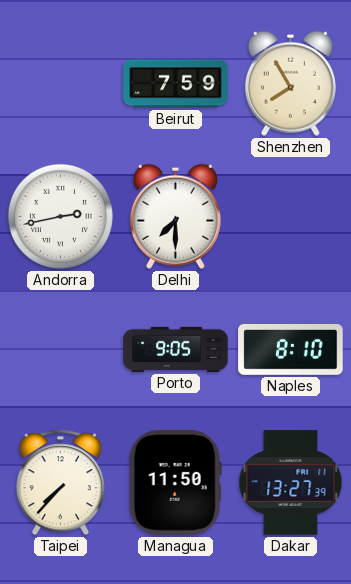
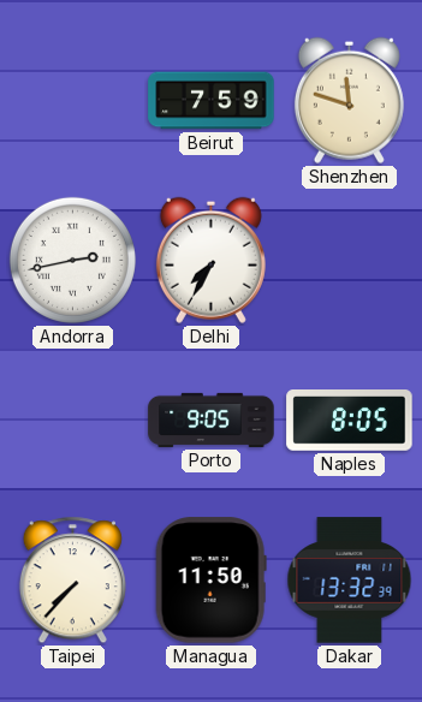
Shenzhen: 7:55 -> 11:48 (349, 100)
Delhi: 7:30 -> 7:35 (210, 260)
Naples: 8:10 -> 8:05 (350, 421)
Dakar: 13:27 -> 13:32 (350, 581)
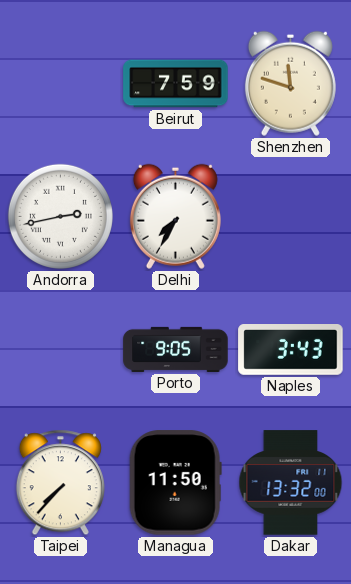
Naples: 8:05 -> 3:43 (291, 350)
Dakar: 13:32:39 -> 13:32:00 (291, 483)
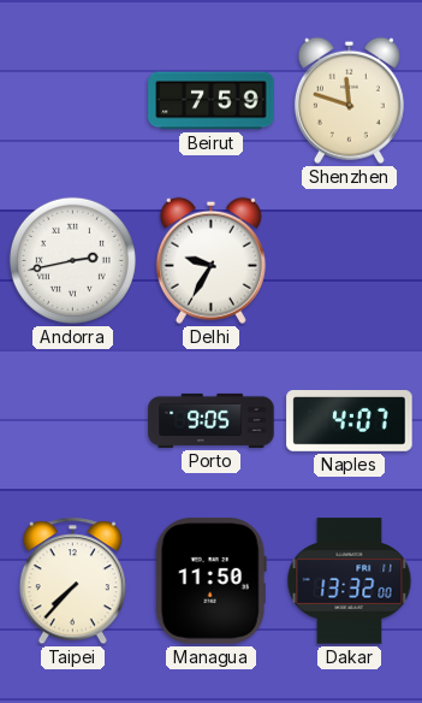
Delhi: 7:35 -> 9:35 (210, 260)
Naples: 3:43 -> 4:07 (350, 421)
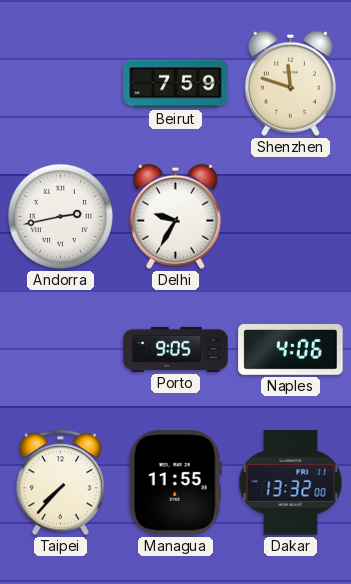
Naples: 4:07 -> 4:06 (291, 350)
Managua: 11:50 -> 11:55 (175, 483)
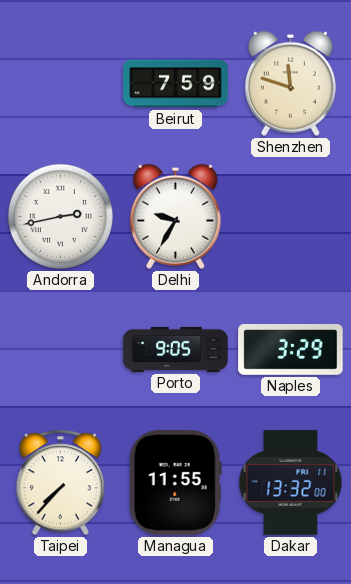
Naples: 4:06 -> 3:29 (291, 350)
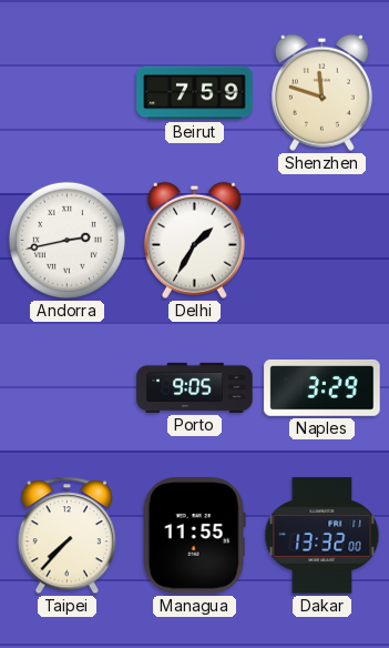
Delhi: 9:35 -> 1:35 (194, 240)
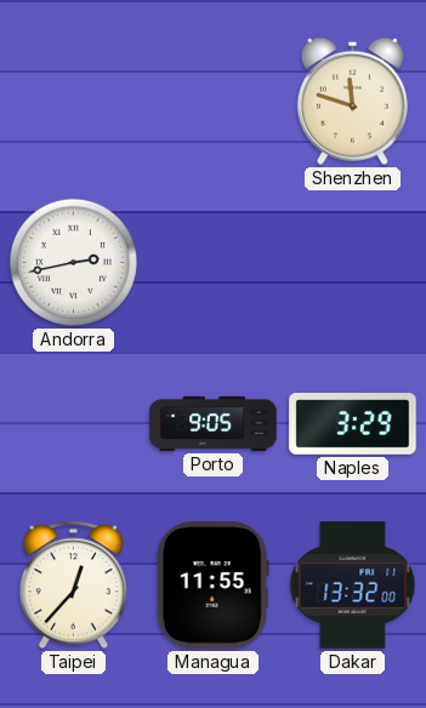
Beirut: 7:59 -> none (195, 93)
Delhi: 1:35 -> none (194, 240)
Taipei: 7:37 -> 12:37 (73, 586)
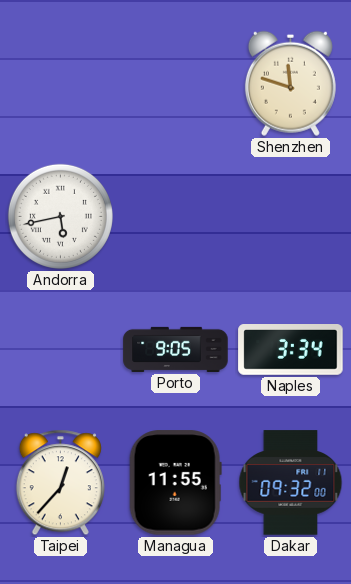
Andorra: 2:43 -> 5:43 (60, 216)
Naples: 3:29 -> 3:34 (291, 350)
Dakar: 13:32 -> 09:32 (291, 483)
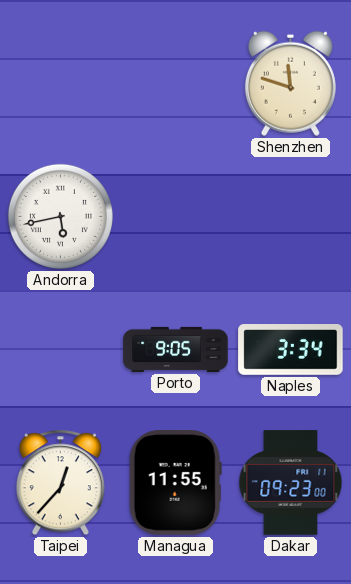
Dakar: 09:32 -> 09:23 (291, 483)
